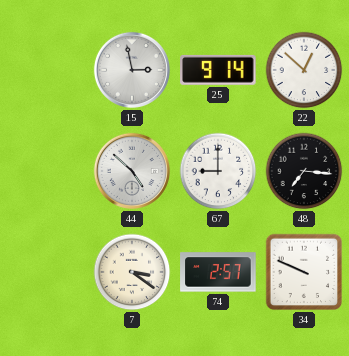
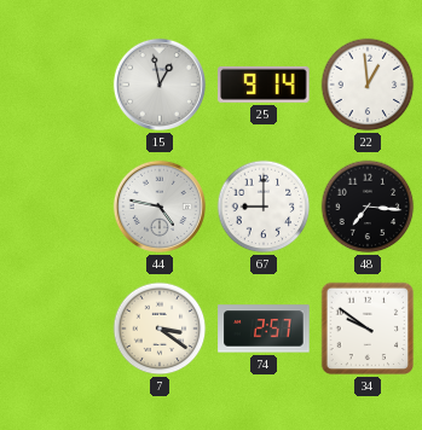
15: 2:58 -> 12:58 (160, 85)
22: 12:52 -> 12:59 (368, 85)
44: 4:52 -> 4:47 (160, 207)
34: 9:49 -> 9:51 (368, 329)
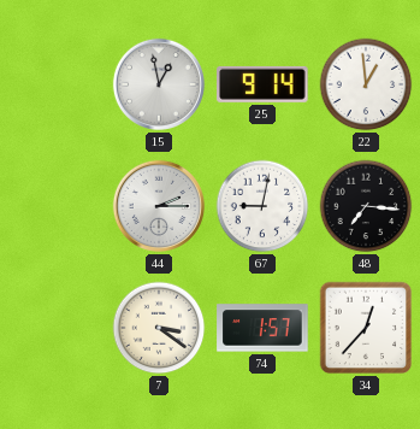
44: 4:47 -> 2:15 (159, 206)
67: 9:00 -> 9:02 (262, 206)
74: 2:57 -> 1:57 (262, 328)
34: 9:51 -> 12:37 (366, 328)
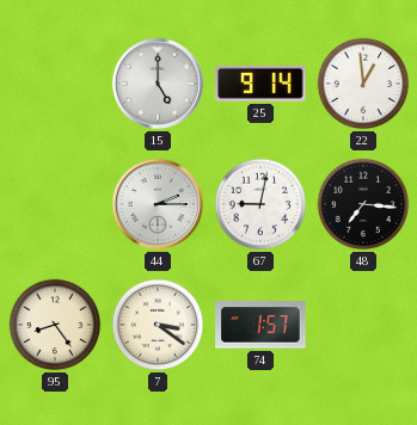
15: 12:58 -> 5:00 (158, 84)
95: none -> 8:24 (55, 325)
34: 12:37 -> none (366, 328)
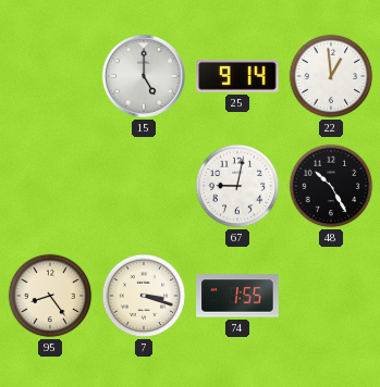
44: 2:15 -> none (158, 204)
48: 7:16 -> 10:25 (331, 186)
7: 3:21 -> 3:18 (144, 296)
74: 1:57 -> 1:55 (237, 296)
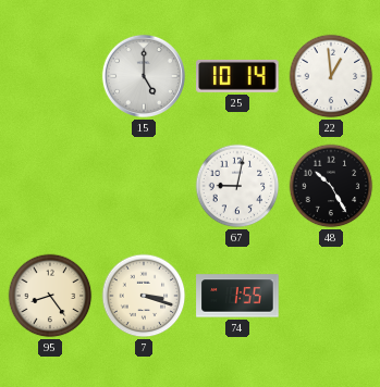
25: 9:14 -> 10:14 (237, 76)
